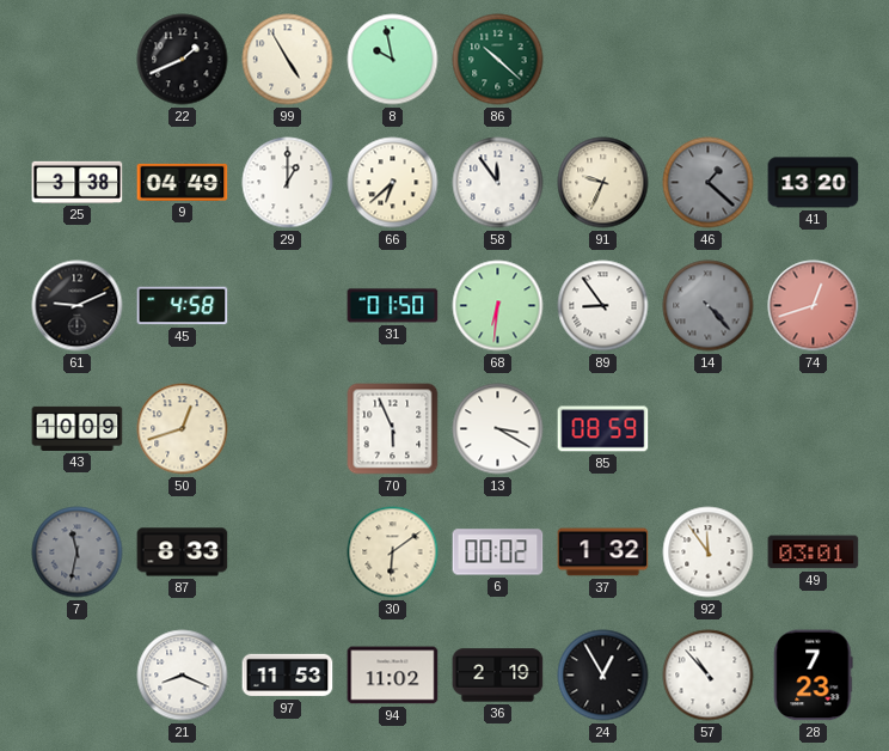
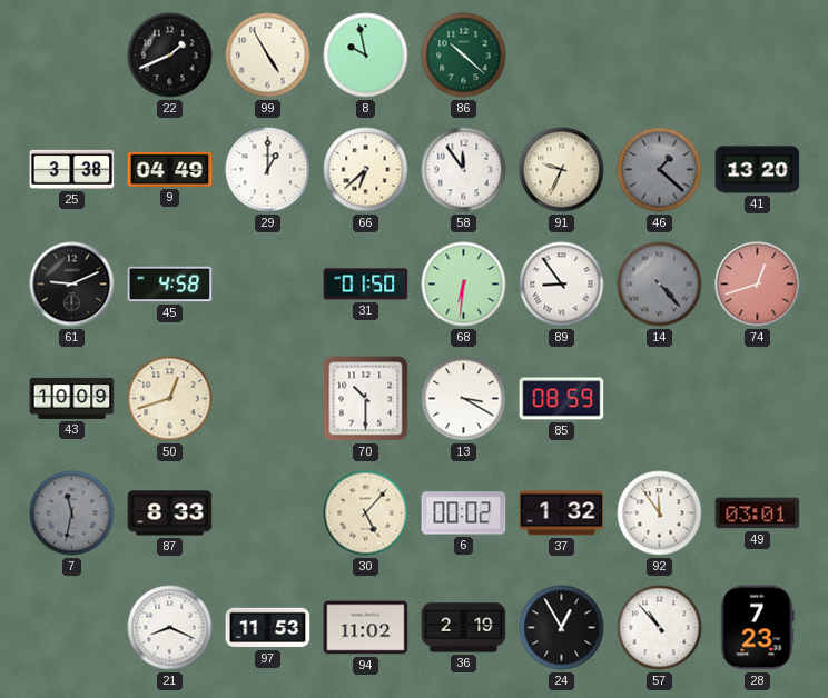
70: 5:56 -> 10:30 (366, 399)
30: 6:09 -> 5:07 (366, 513)
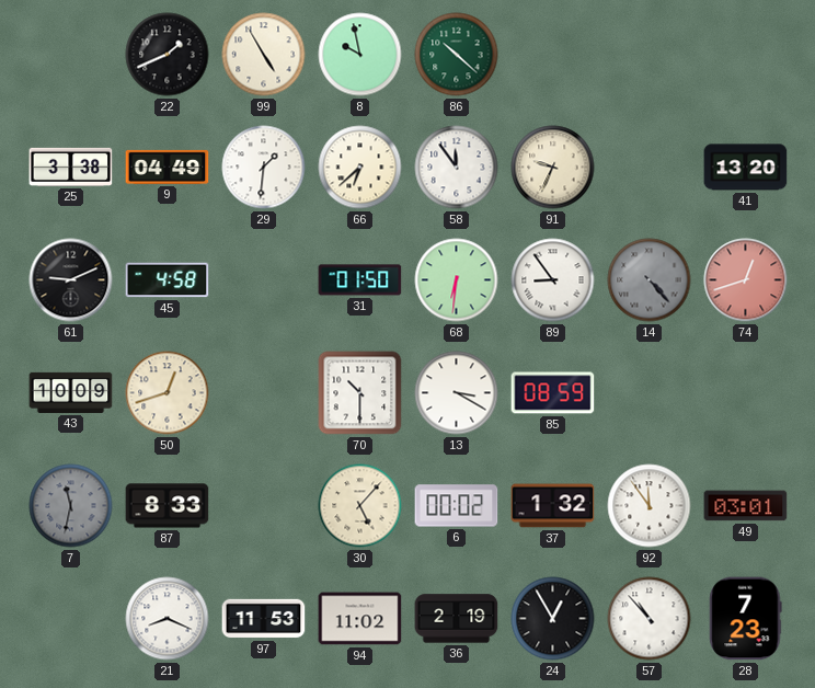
29: 1:00 -> 1:31 (264, 168)
46: 1:22 -> none (660, 170)
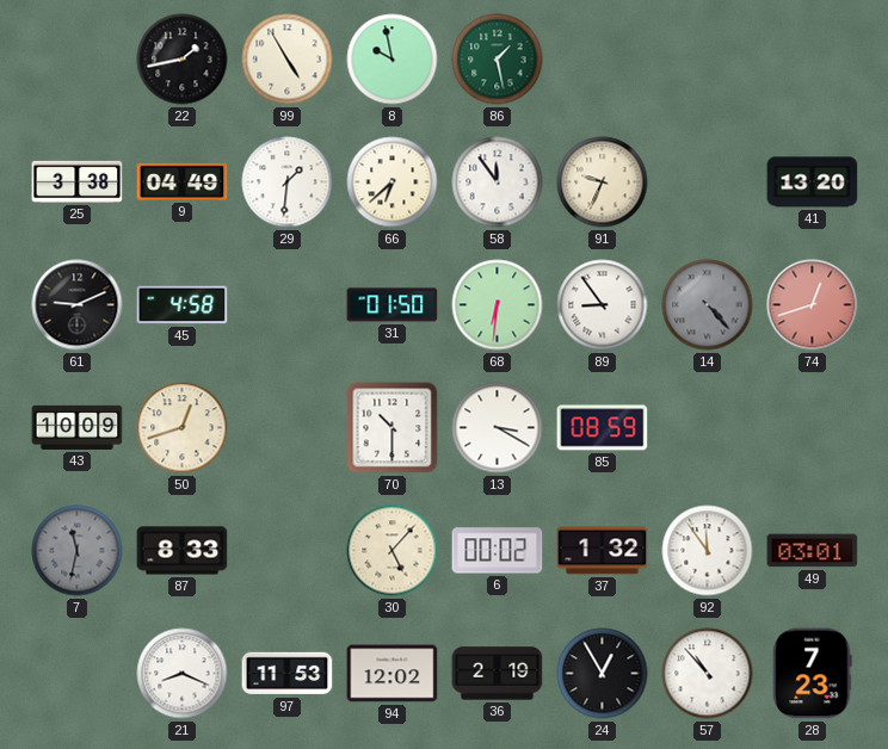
22: 1:41 -> 1:43 (183, 60)
86: 10:22 -> 1:28 (498, 60)
94: 11:02 -> 12:02 (393, 674)
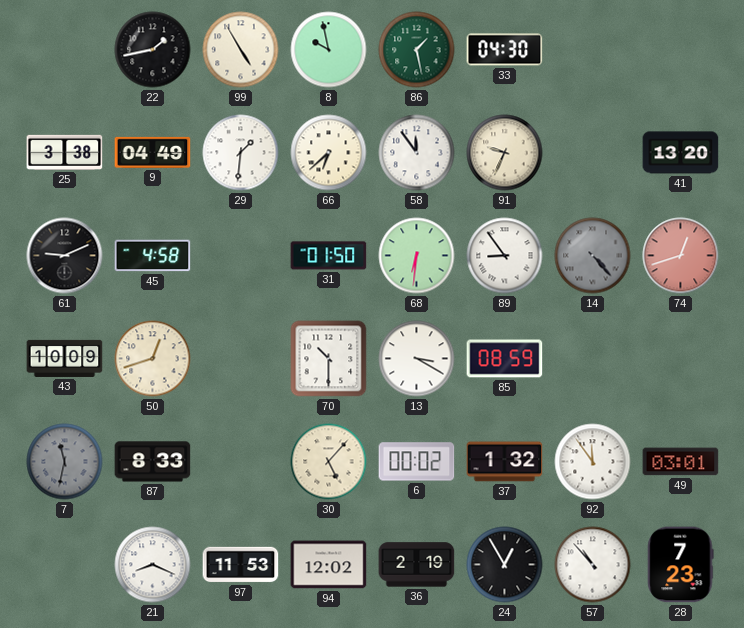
33: none -> 04:30 (505, 50)
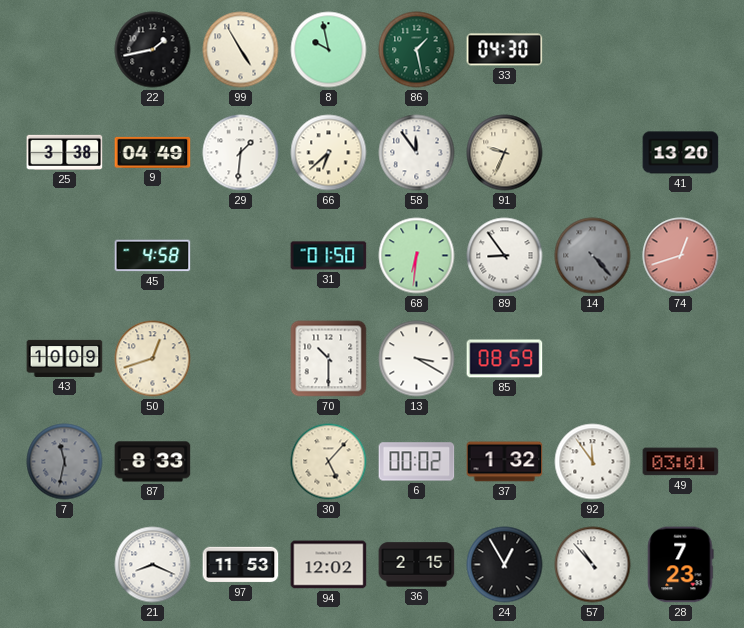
61: 9:11 -> none (65, 256)
36: 2:19 -> 2:15 (417, 565)
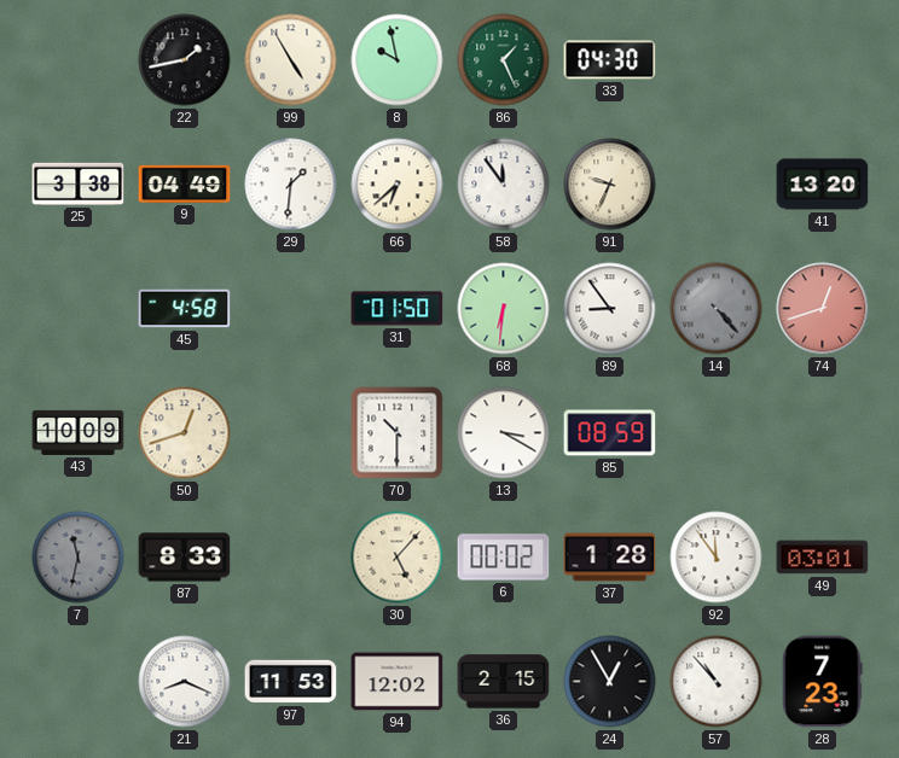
86: 1:28 -> 1:26 (504, 60)
37: 1:32 -> 1:28 (610, 558)
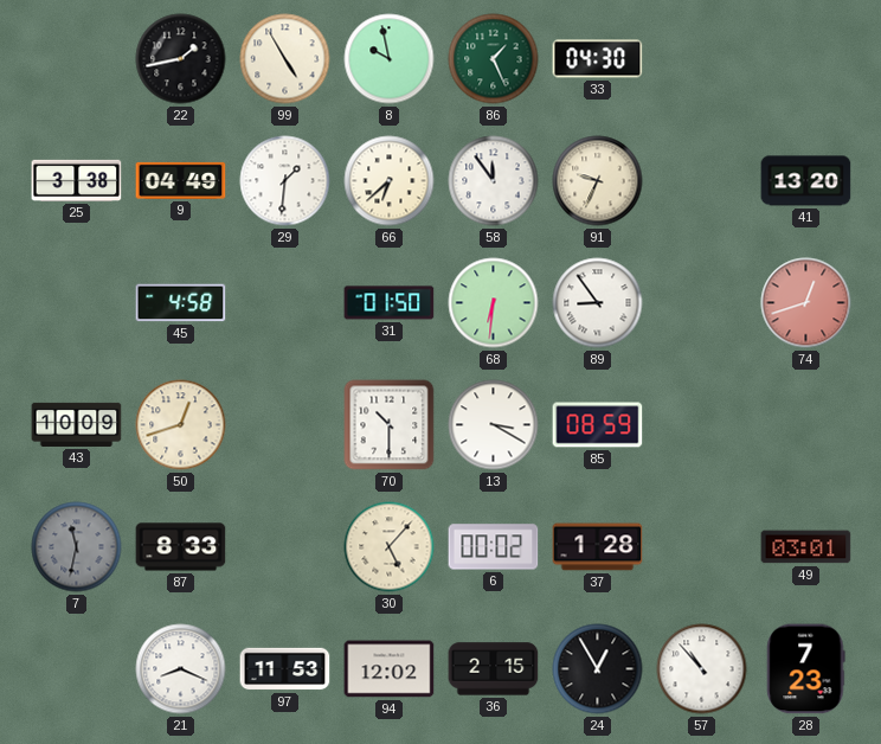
14: 4:23 -> none (717, 309)
92: 11:54 -> none (717, 558)
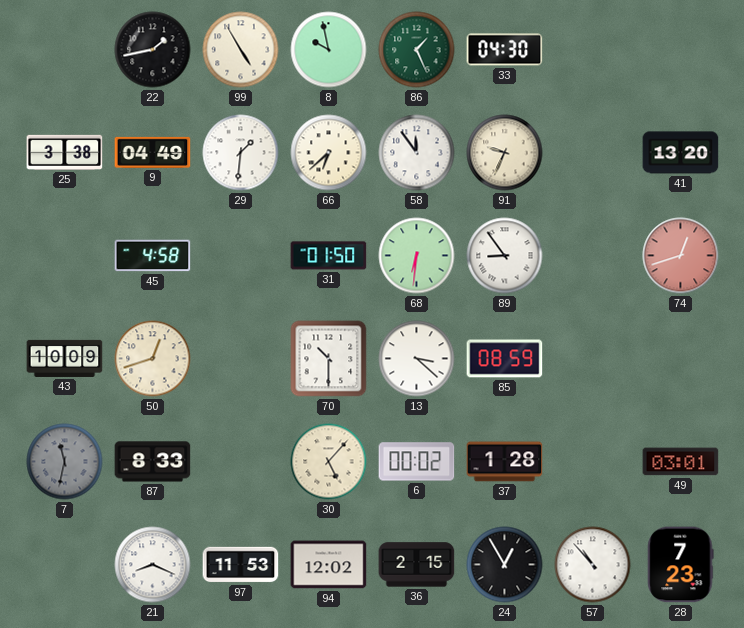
13: 3:20 -> 3:22 (417, 359)
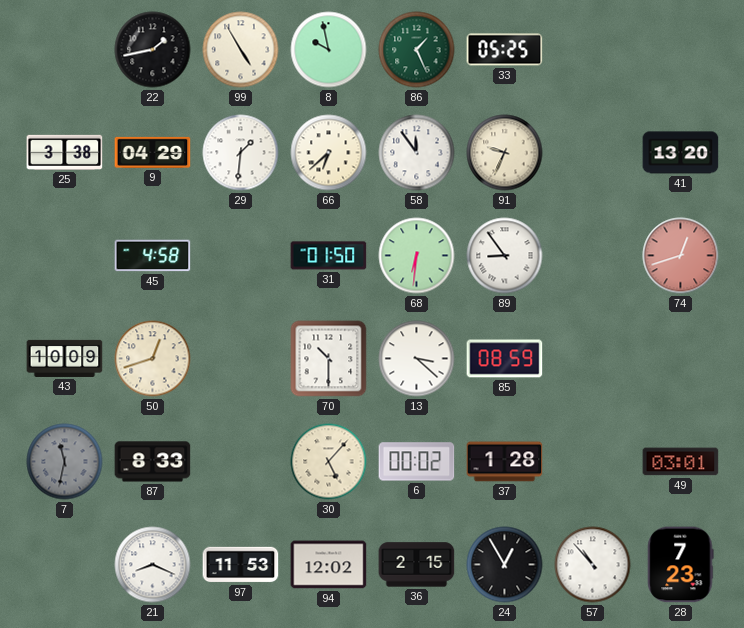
33: 04:30 -> 05:25 (505, 50)
9: 04:49 -> 04:29 (153, 152)
